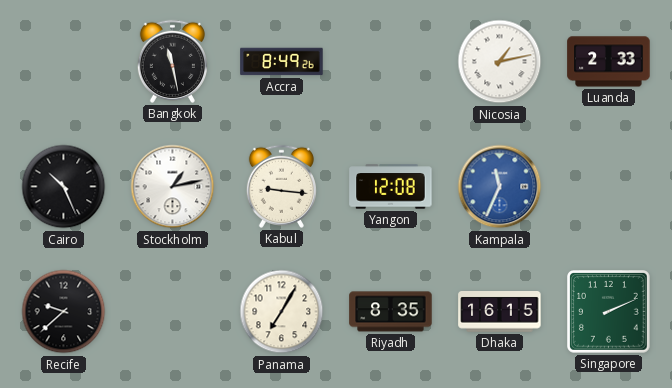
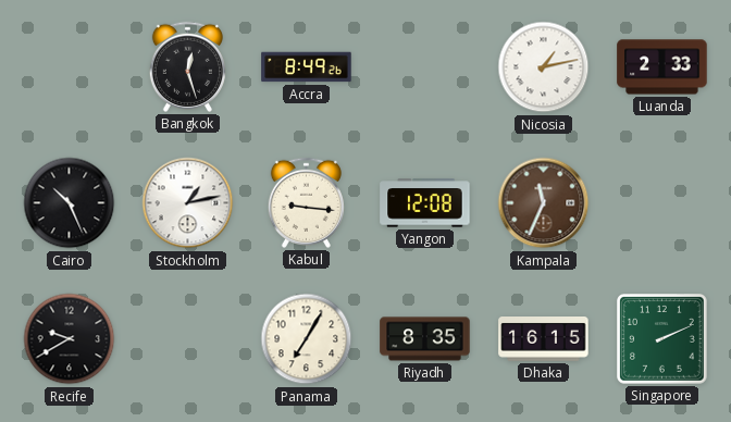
Bangkok: 11:28 -> 12:27 (187, 66)
Kampala dial: blue -> brown (544, 203)
Recife: 9:38 -> 9:40 (70, 339)
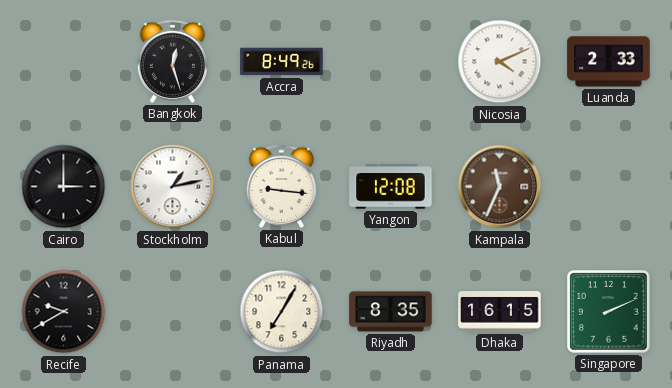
Nicosia: 1:13 -> 4:11 (500, 62)
Cairo: 10:26 -> 3:00 (64, 187)
